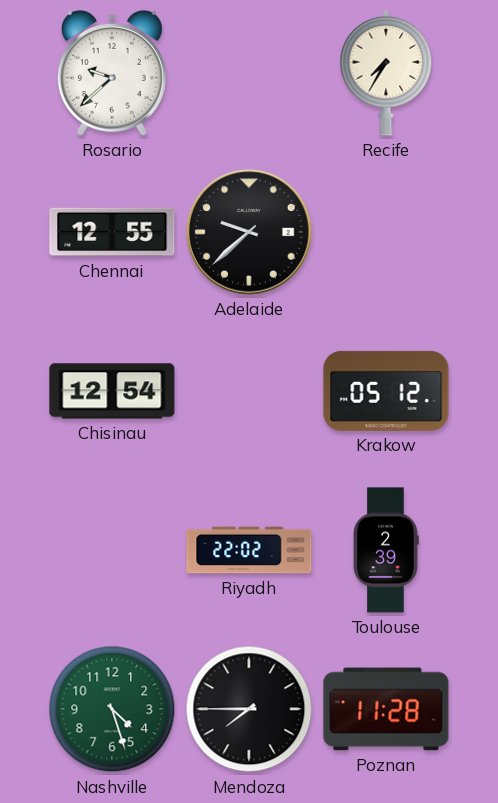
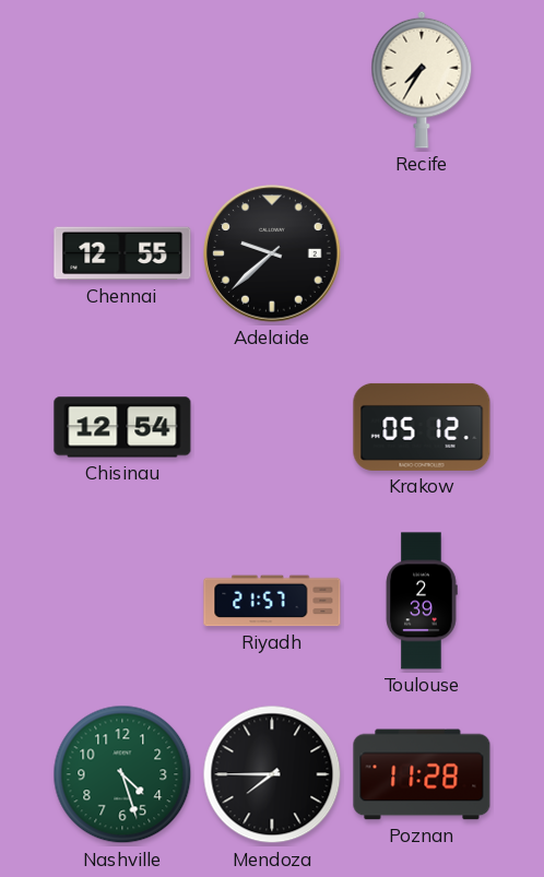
Rosario: 9:38 -> none (112, 73)
Riyadh: 22:02 -> 21:57 (272, 601)
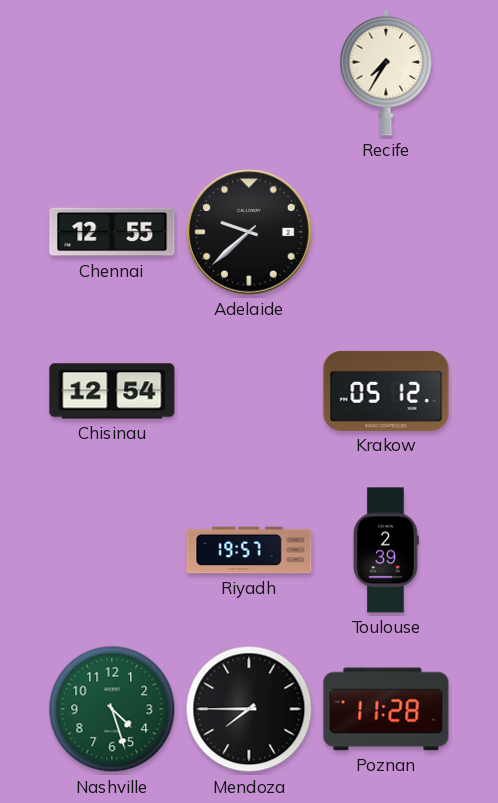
Riyadh: 21:57 -> 19:57 (249, 550)
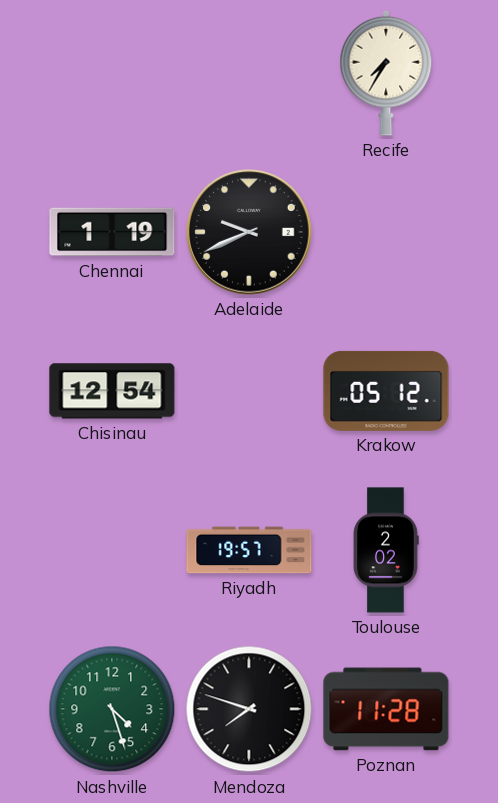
Chennai: 12:55 -> 1:19 (112, 232)
Adelaide: 9:38 -> 9:41 (249, 232)
Toulouse: 2:39 -> 2:02 (386, 550)
Mendoza: 7:45 -> 7:48 (249, 709)
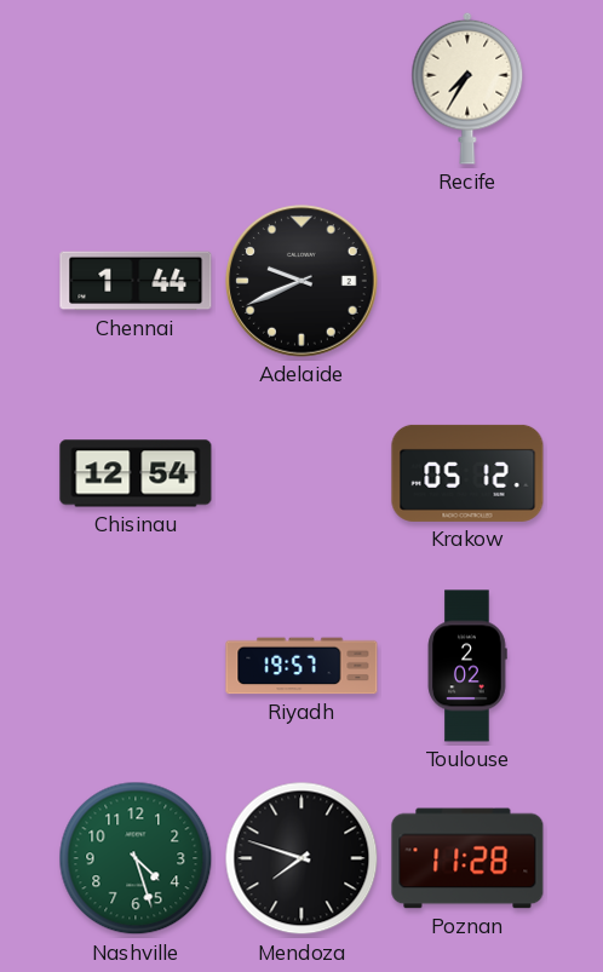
Chennai: 1:19 -> 1:44 (136, 281)
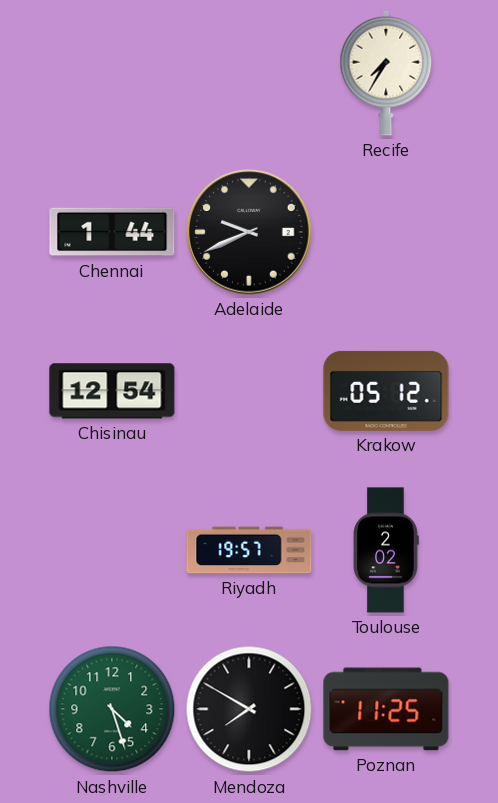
Mendoza: 7:48 -> 7:50 (249, 709)
Poznan: 11:28 -> 11:25 (386, 709)
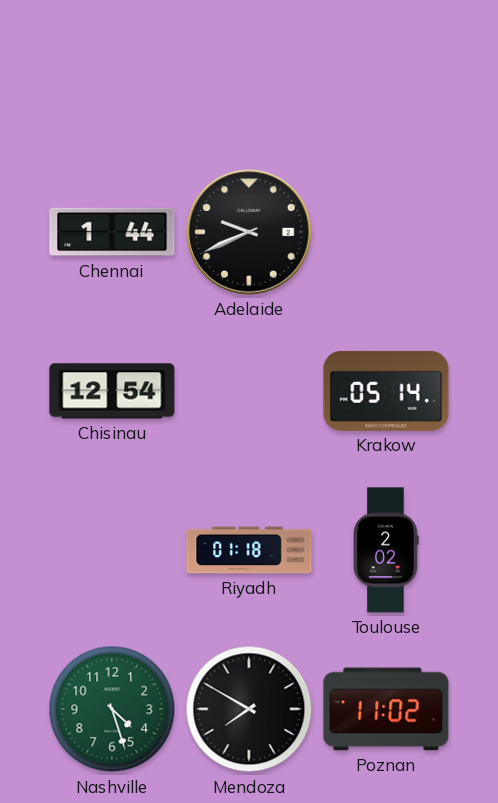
Recife: 7:35 -> none (386, 73)
Krakow: 05:12 -> 05:14 (386, 391)
Riyadh: 19:57 -> 01:18 (249, 550)
Poznan: 11:25 -> 11:02 (386, 709)
